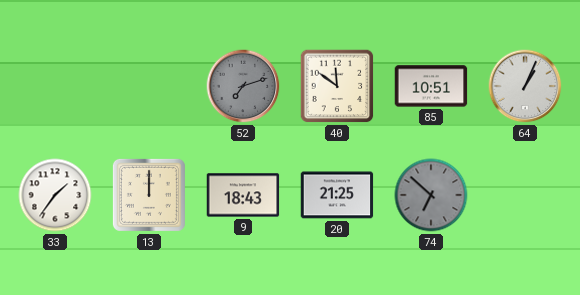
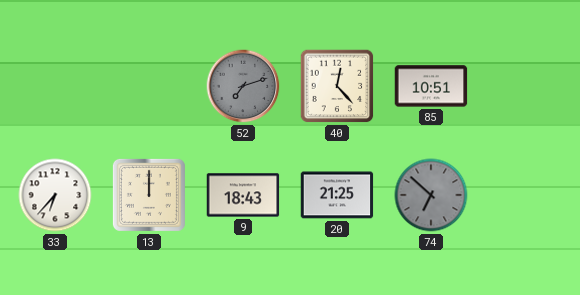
40: 11:51 -> 12:23 (337, 86)
64: 1:04 -> none (525, 86)
33: 1:36 -> 6:37 (55, 195)
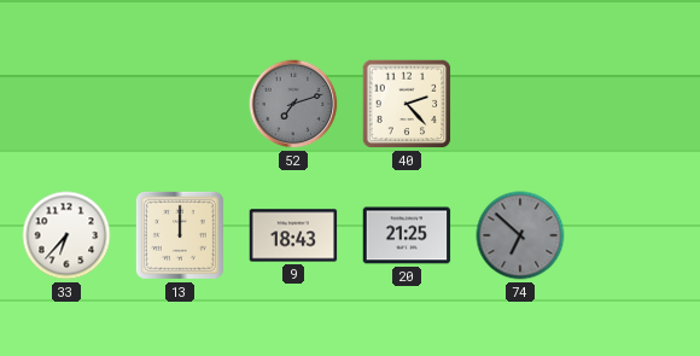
40: 12:23 -> 2:23 (407, 104)
85: 10:51 -> none (431, 86)
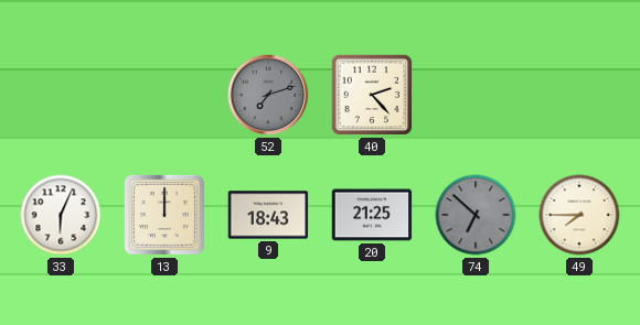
33: 6:37 -> 6:04 (61, 215)
49: none -> 7:45 (579, 215)
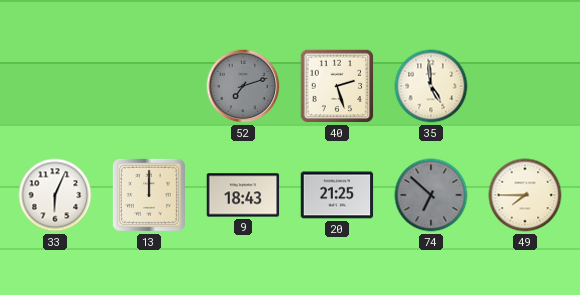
40: 2:23 -> 2:27 (337, 86)
35: none -> 4:59 (431, 86)
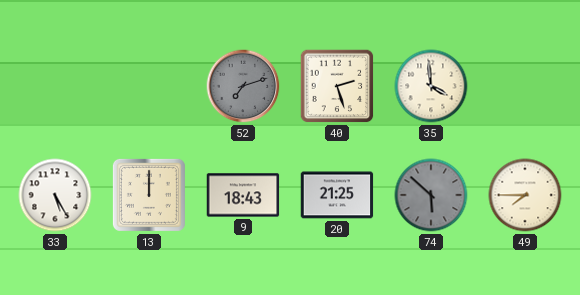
35: 4:59 -> 3:59 (431, 86)
33: 6:04 -> 5:25 (55, 195)
74: 6:52 -> 5:52 (431, 195)
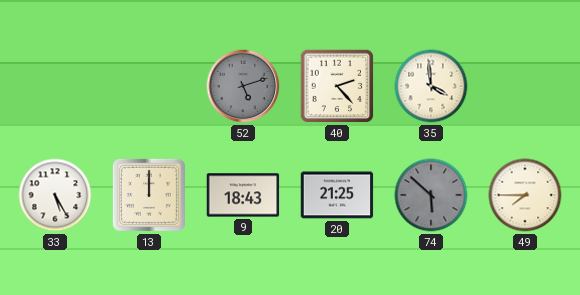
52: 7:12 -> 5:12 (243, 86)
40: 2:27 -> 2:23 (337, 86)
